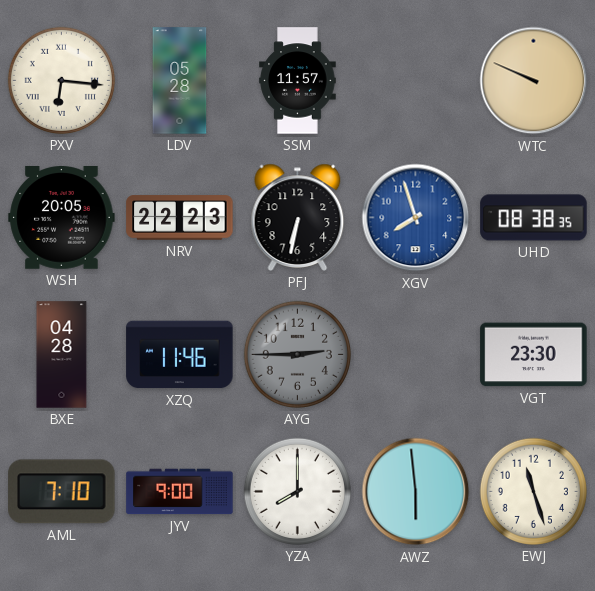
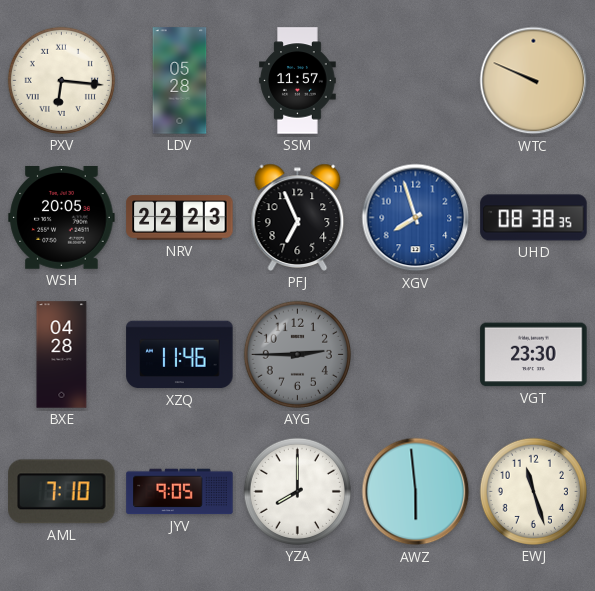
PFJ: 6:32 -> 6:56 (298, 217)
JYV: 9:00 -> 9:05 (180, 492)
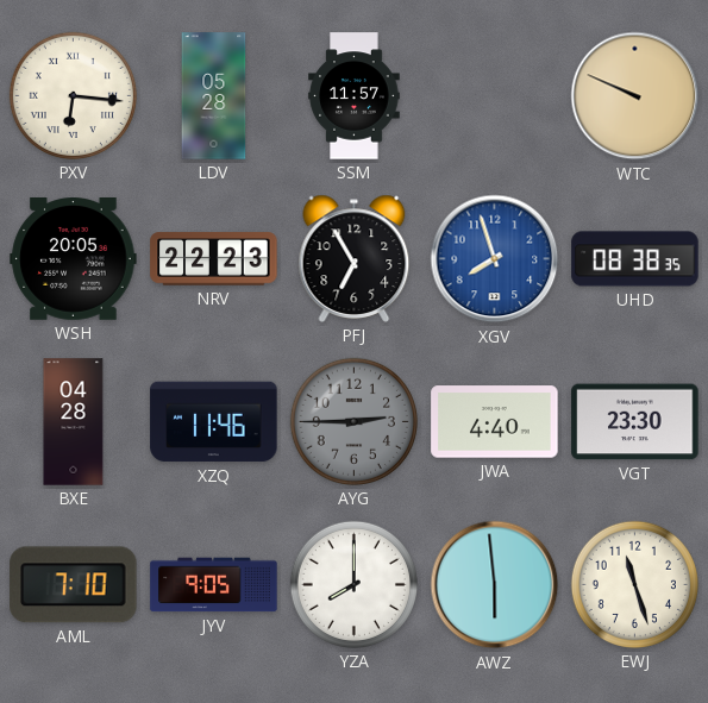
PFJ: 6:56 -> 6:55 (355, 258)
JWA: none -> 4:40 (495, 422)
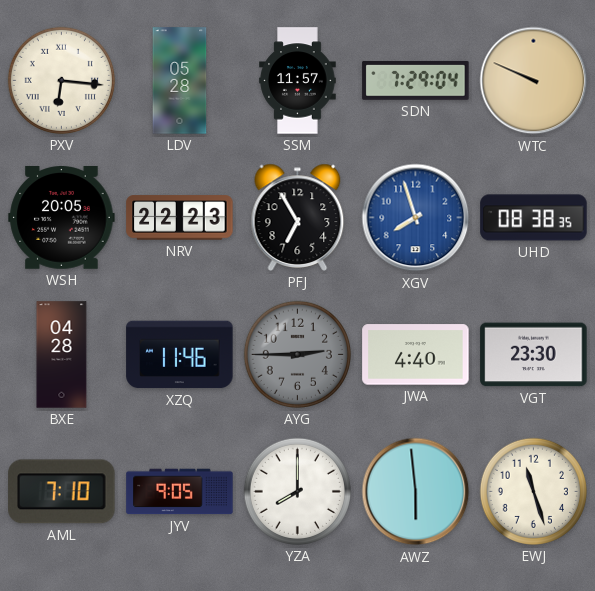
SDN: none -> 7:29 (416, 81)
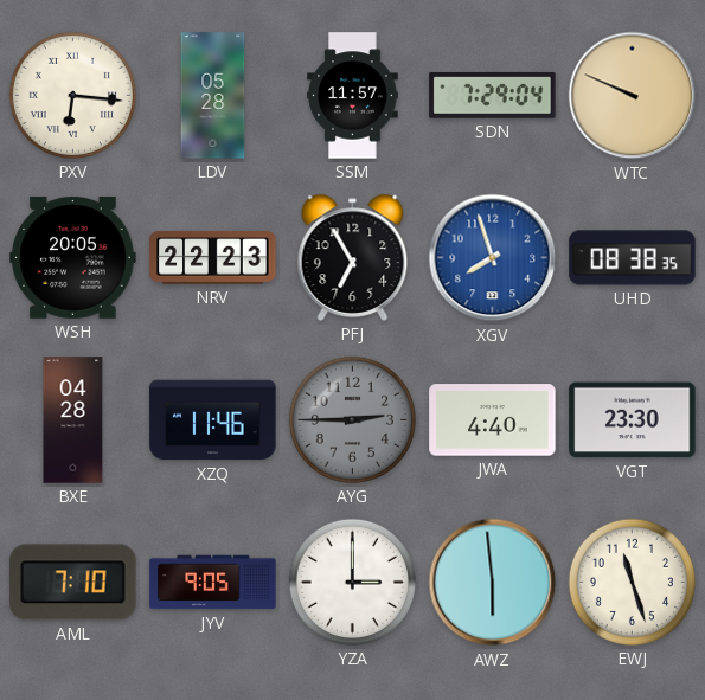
YZA: 8:00 -> 3:00 (352, 582)
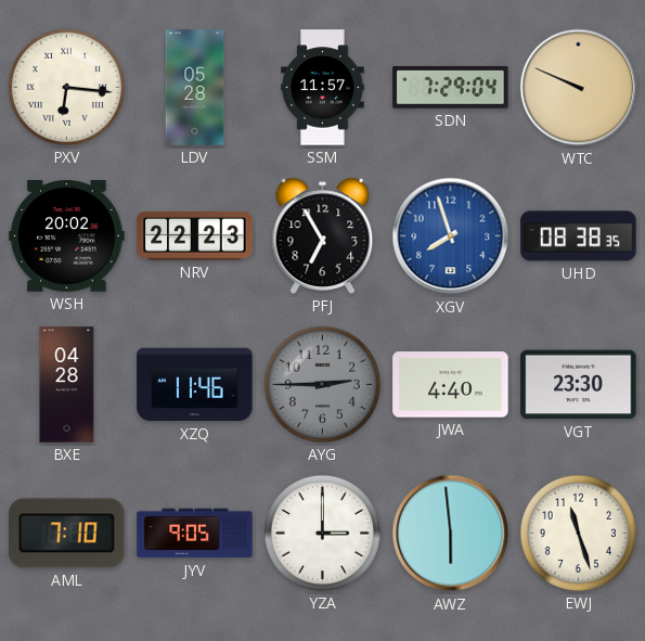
WSH: 20:05 -> 20:02 (67, 236)
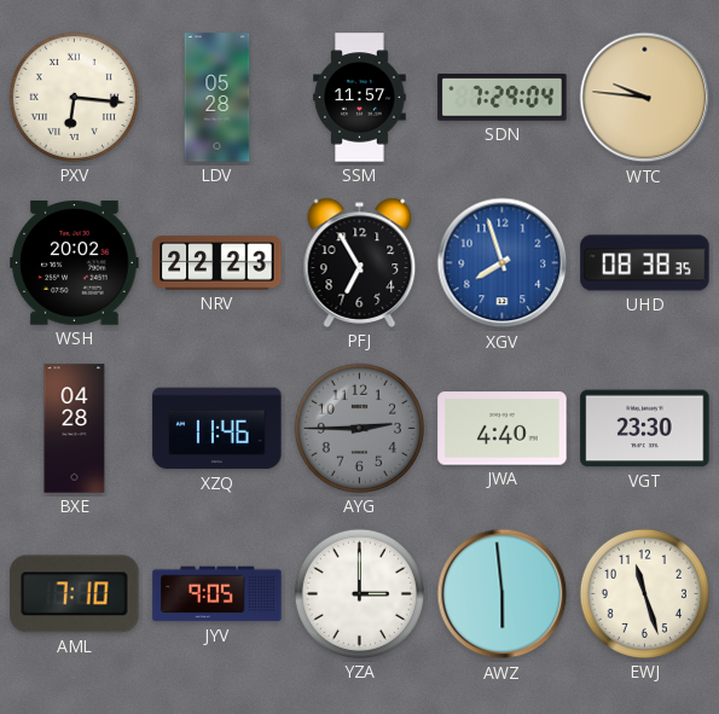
WTC: 9:49 -> 9:46 (645, 98)
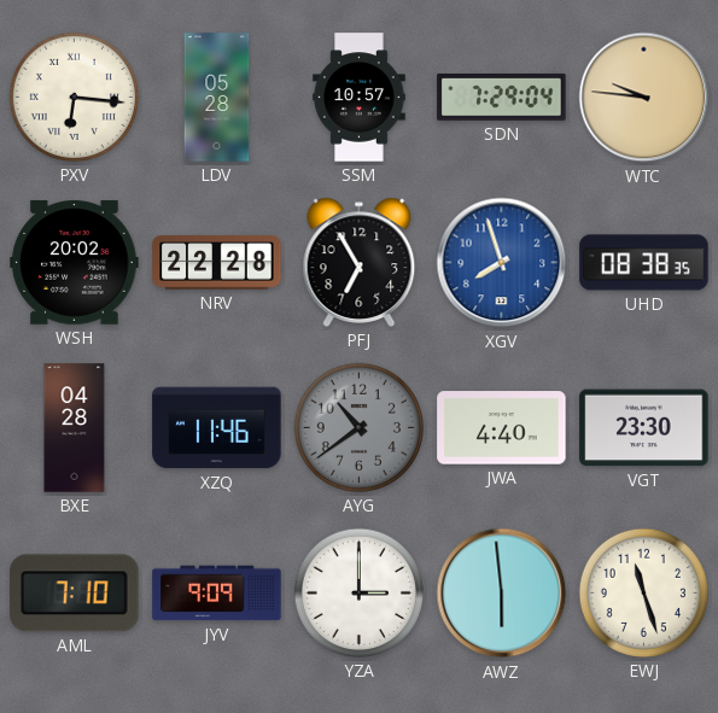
SSM: 11:57 -> 10:57 (360, 98)
NRV: 22:23 -> 22:28 (217, 263)
AYG: 2:45 -> 10:39 (358, 427)
JYV: 9:05 -> 9:09 (217, 594)
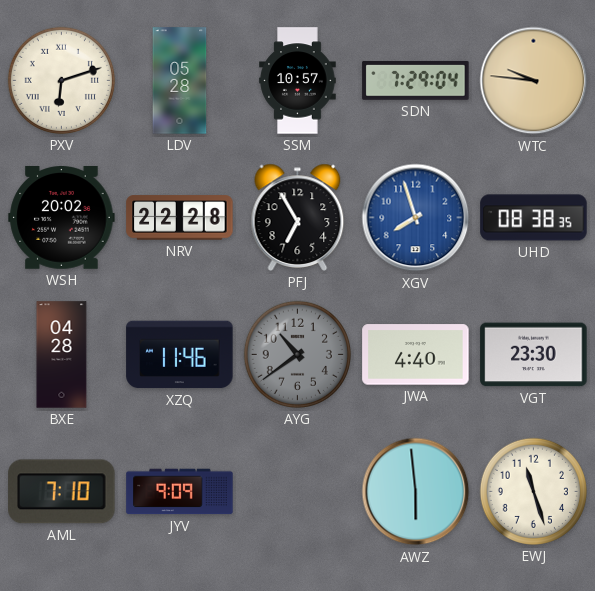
PXV: 6:16 -> 6:12 (61, 80)
YZA: 3:00 -> none (358, 592)
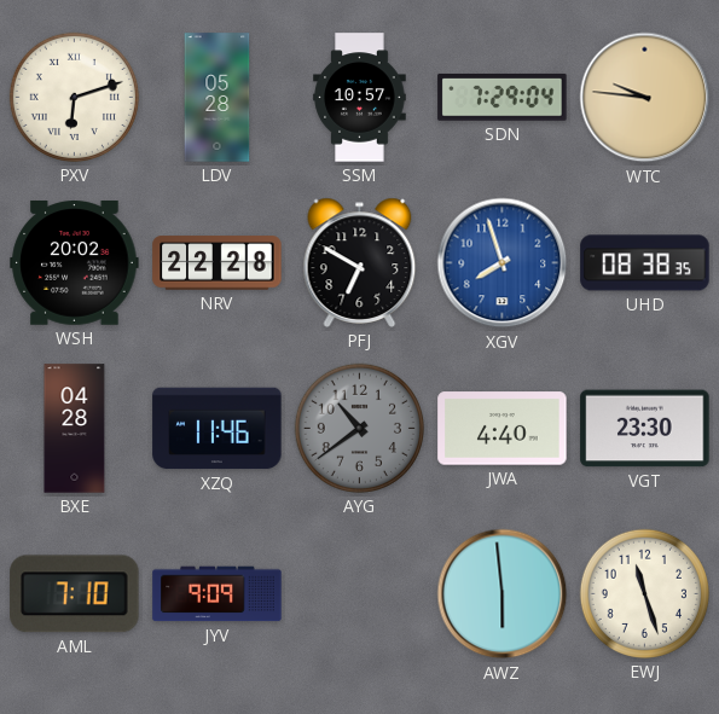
PFJ: 6:55 -> 6:50 (360, 262)
